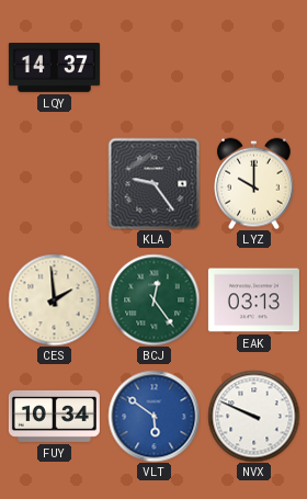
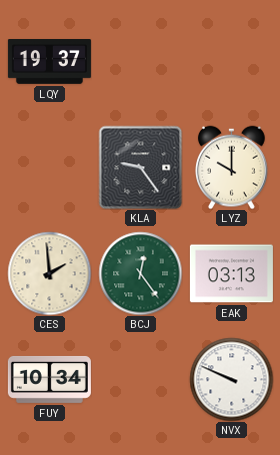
LQY: 14:37 -> 19:37 (49, 62)
VLT: 5:51 -> none (153, 416)
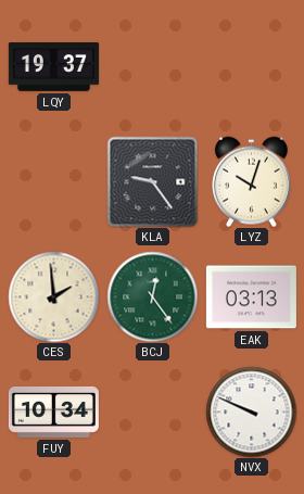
LYZ: 10:00 -> 10:03 (252, 181)
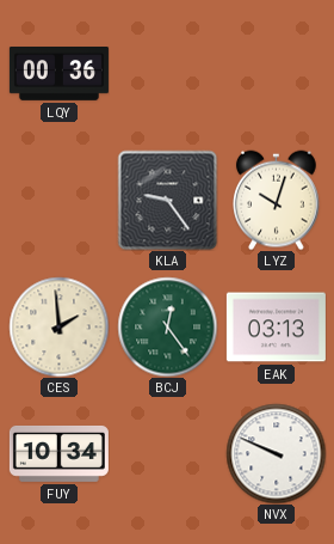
LQY: 19:37 -> 00:36 (58, 74)
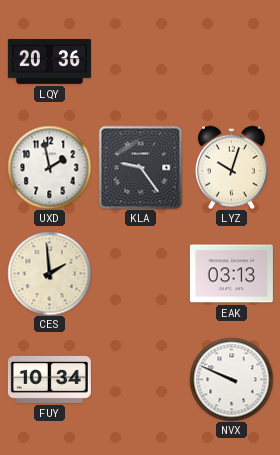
LQY: 00:36 -> 20:36 (49, 62)
UXD: none -> 1:58 (49, 167)
BCJ: 12:24 -> none (167, 326)
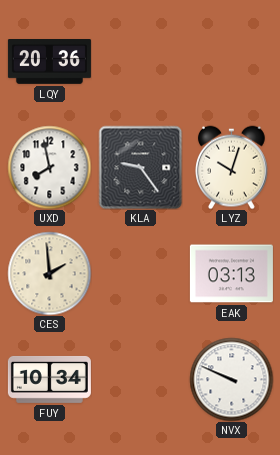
UXD: 1:58 -> 7:58 (49, 167)
